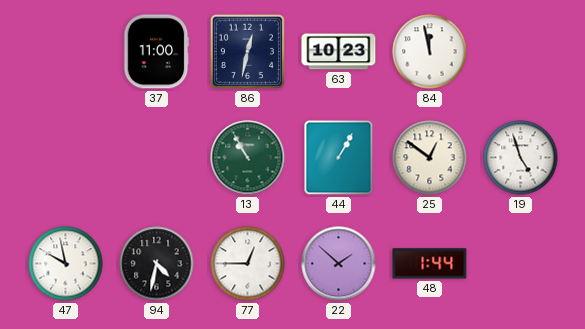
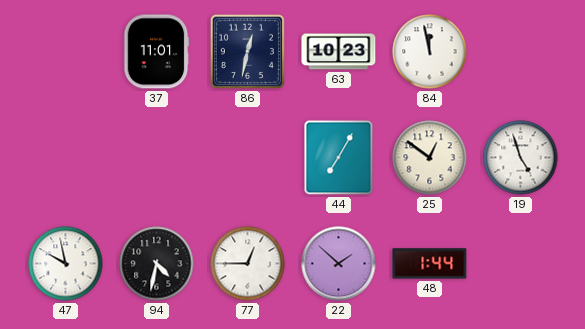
37: 11:00 -> 11:01 (156, 52)
13: 10:55 -> none (248, 158)
44: 1:05 -> 7:05 (339, 158)
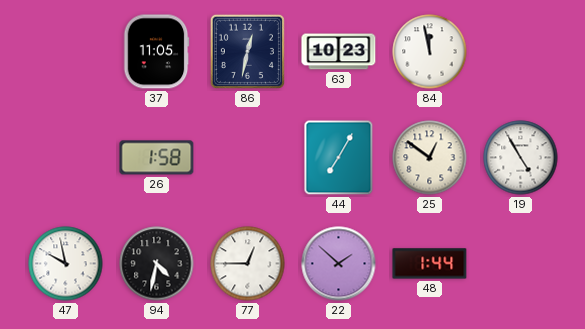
37: 11:01 -> 11:05 (156, 52)
26: none -> 1:58 (157, 158)
19: 4:57 -> 4:55 (521, 158)
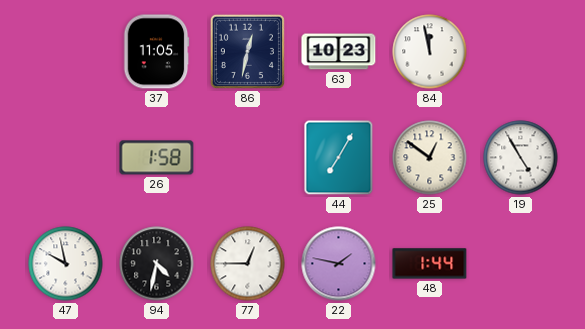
22: 1:52 -> 1:47 (339, 264)
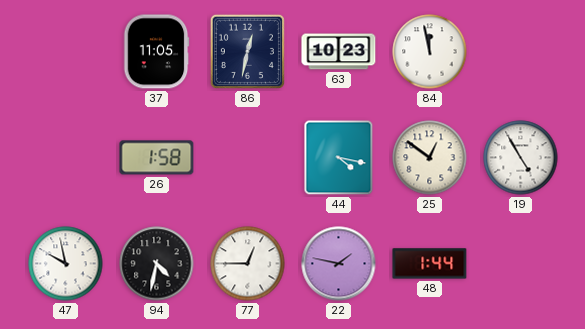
44: 7:05 -> 4:17 (339, 158)
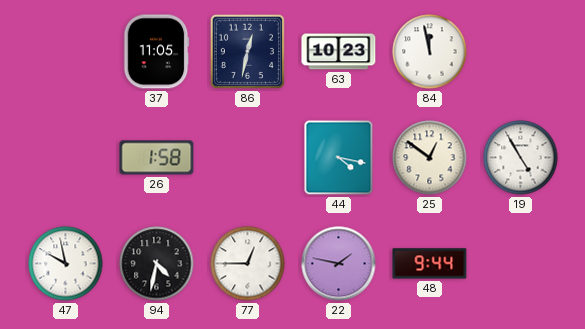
48: 1:44 -> 9:44 (430, 264)
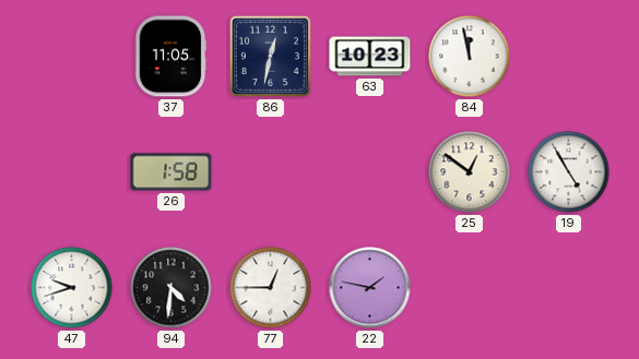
44: 4:17 -> none (339, 158)
47: 9:58 -> 9:42 (72, 288)
94: 4:32 -> 4:31 (171, 288)
48: 9:44 -> none (430, 264)
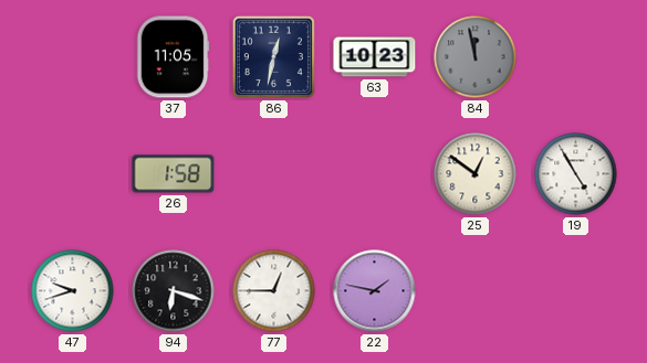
84 dial: white -> grey (476, 57)
94: 4:31 -> 6:18 (174, 291)
